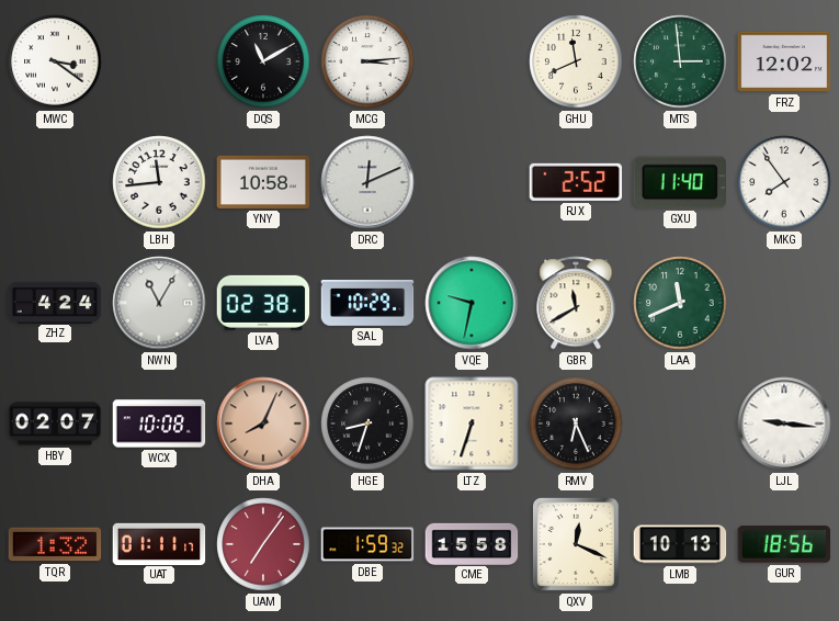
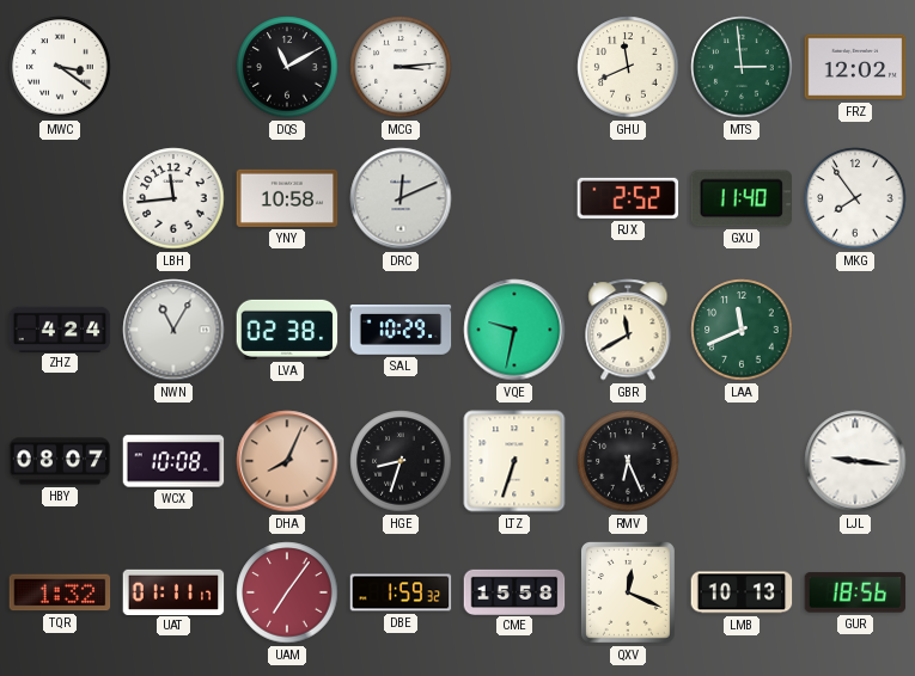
HBY: 02:07 -> 08:07 (60, 461)
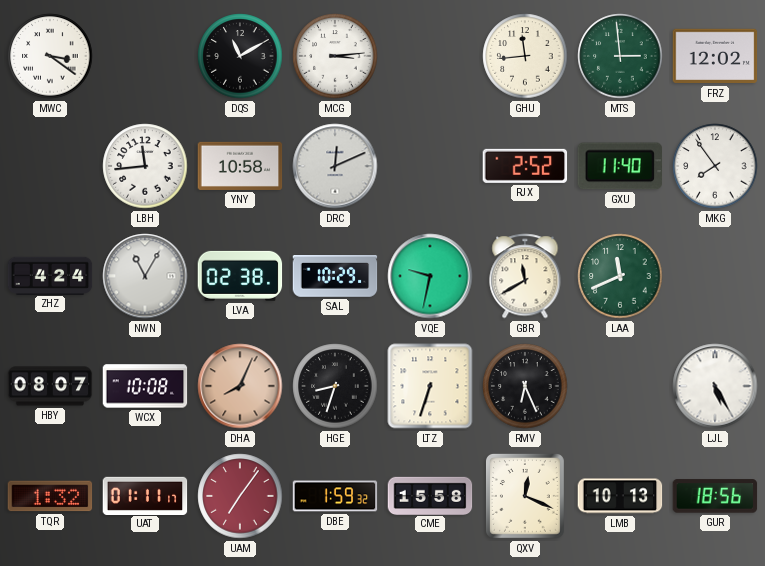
GHU: 11:41 -> 11:44 (525, 56)
LJL: 9:16 -> 5:25 (715, 386)
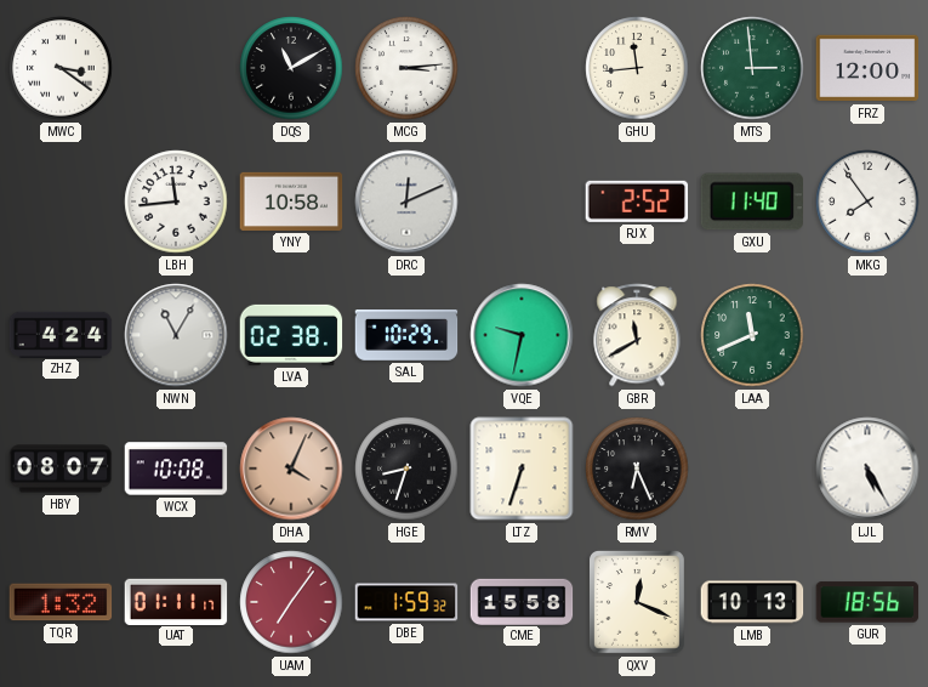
FRZ: 12:02 -> 12:00 (867, 68)
DHA: 8:04 -> 4:04 (291, 469)
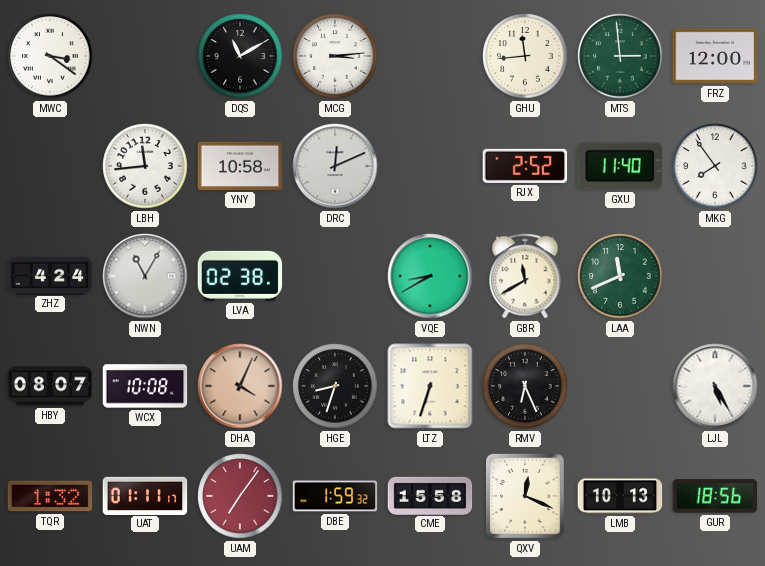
SAL: 10:29 -> none (406, 336)
VQE: 9:32 -> 8:40 (430, 276)
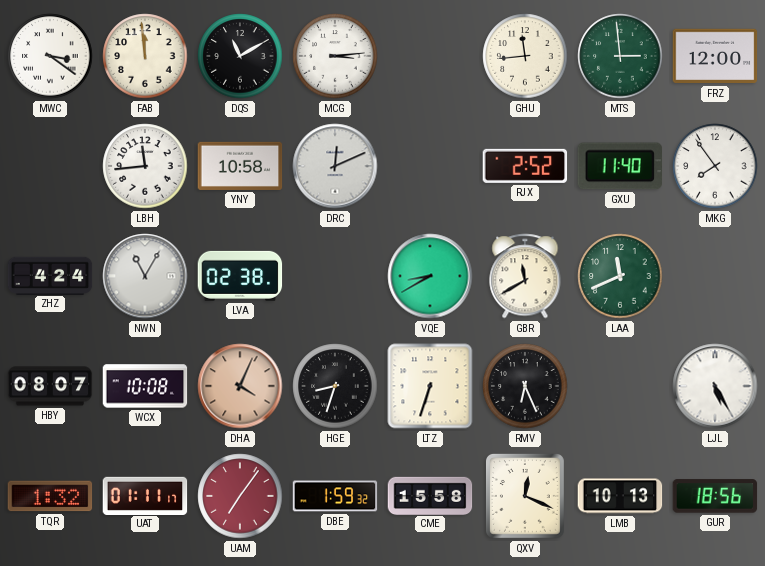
FAB: none -> 11:59 (145, 56)
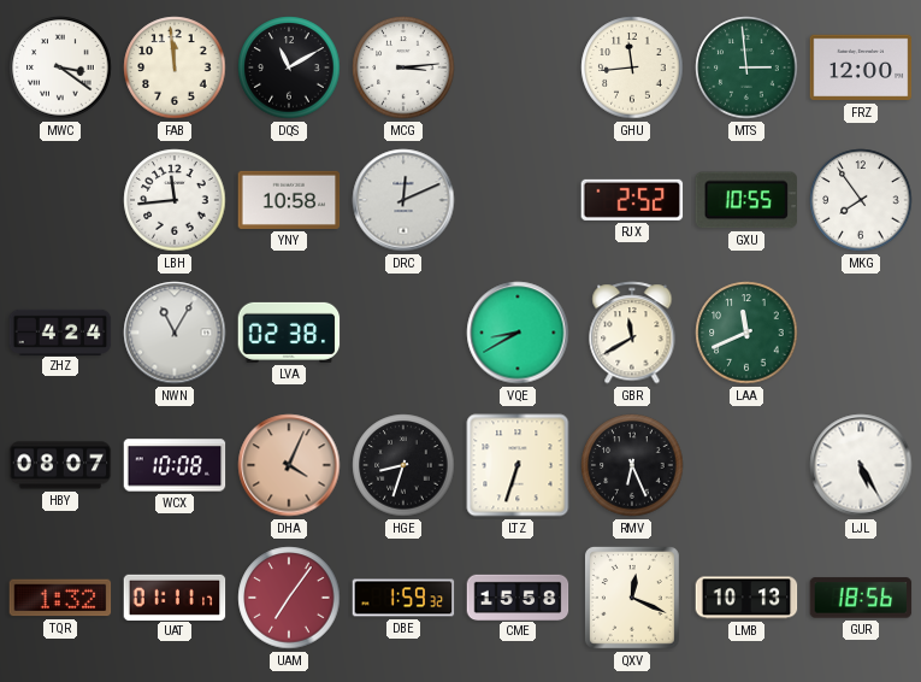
GXU: 11:40 -> 10:55 (745, 200)
